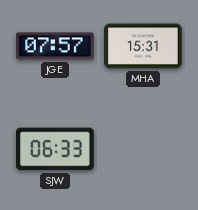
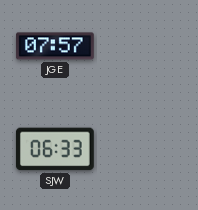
MHA: 15:31 -> none (144, 46)
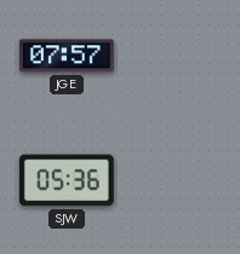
SJW: 06:33 -> 05:36 (67, 180)
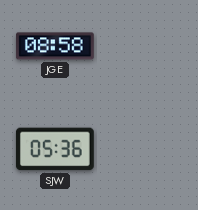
JGE: 07:57 -> 08:58 (56, 46)
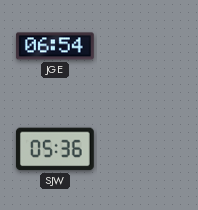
JGE: 08:58 -> 06:54 (56, 46)
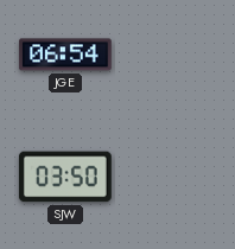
SJW: 05:36 -> 03:50 (65, 177)
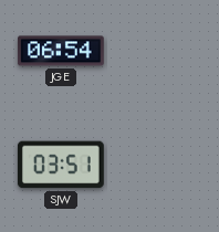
SJW: 03:50 -> 03:51 (61, 165)
